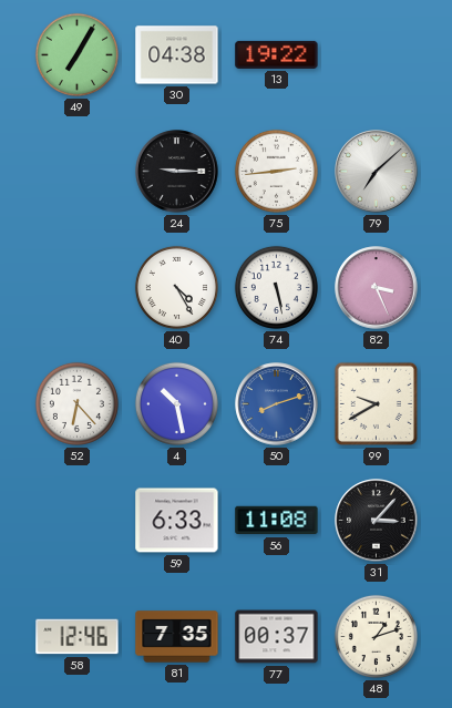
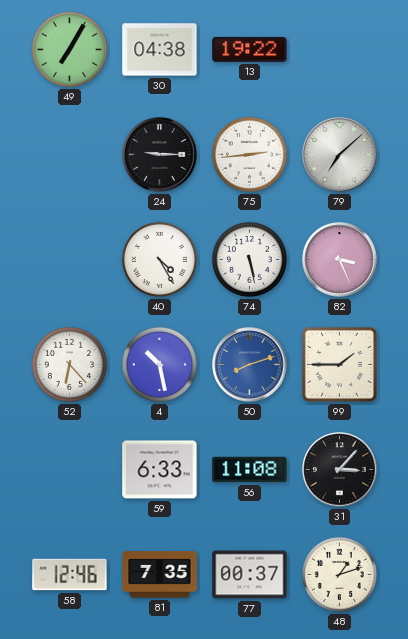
99: 9:40 -> 1:45 (339, 364)
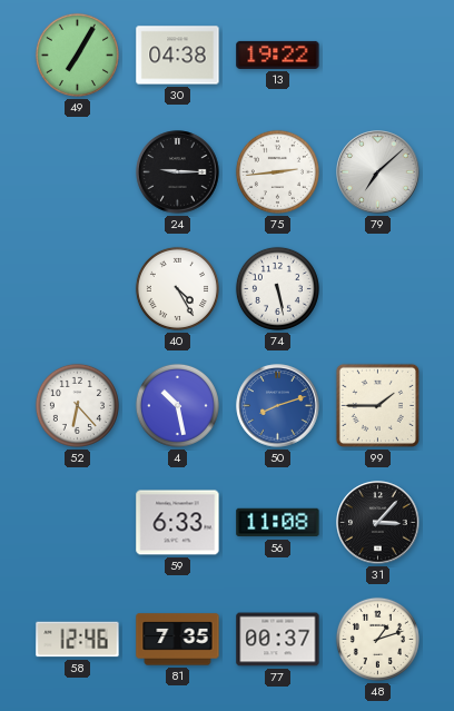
82: 3:26 -> none (340, 260)
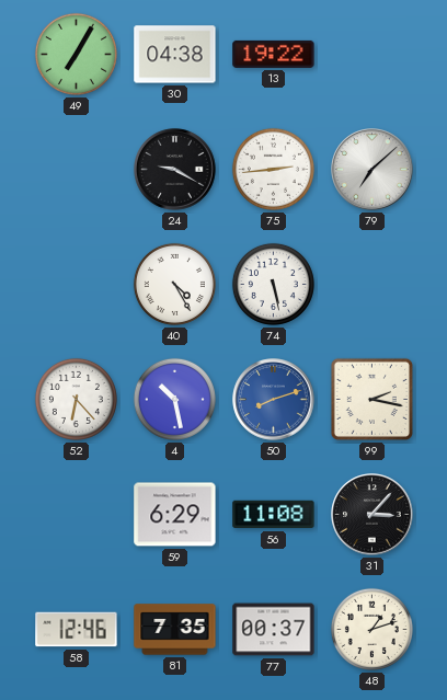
24: 9:15 -> 9:20 (175, 170)
99: 1:45 -> 2:17 (371, 399)
59: 6:33 -> 6:29 (175, 515)
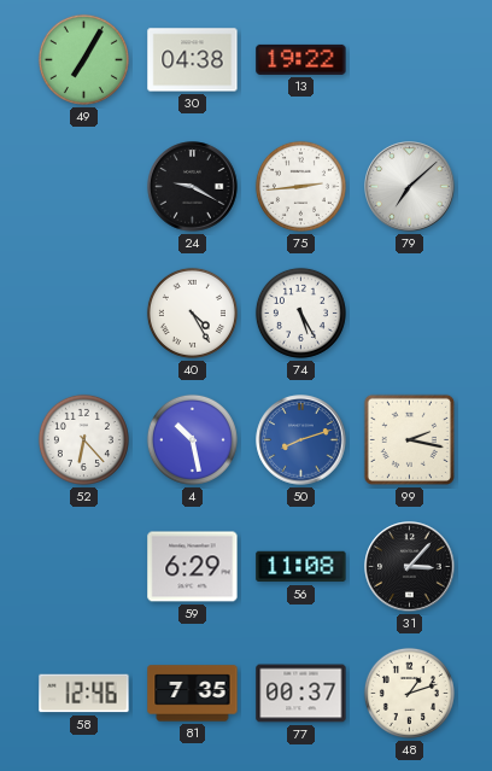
74: 5:28 -> 5:25 (300, 313)
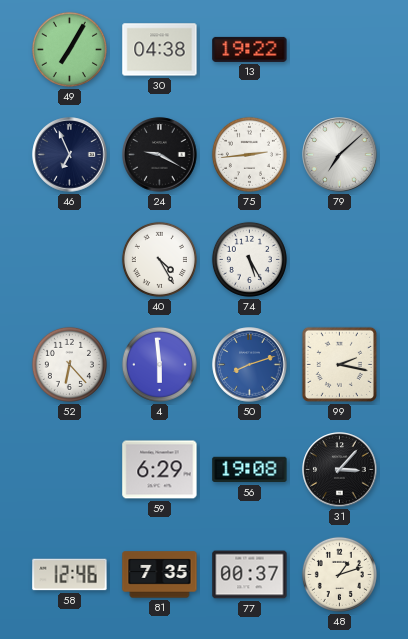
46: none -> 6:56 (70, 155)
4: 10:28 -> 5:59 (159, 364)
56: 11:08 -> 19:08 (250, 470)
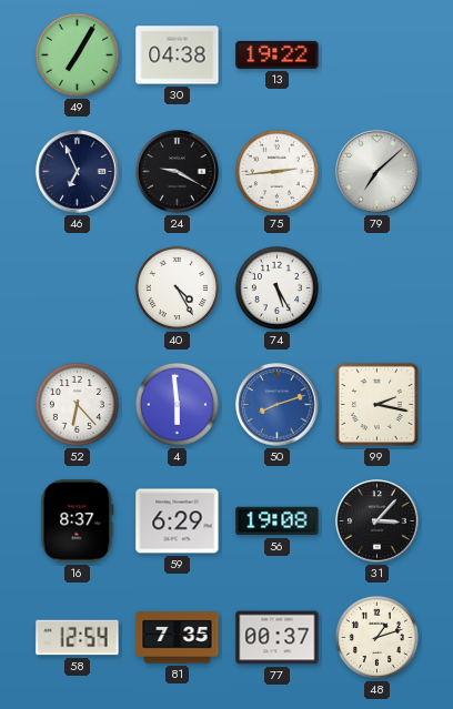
16: none -> 8:37 (78, 521)
58: 12:46 -> 12:54 (78, 638)
